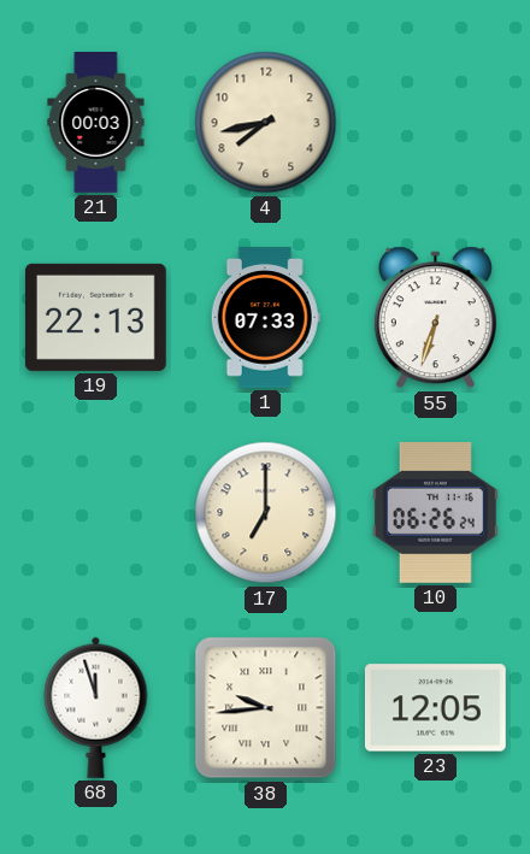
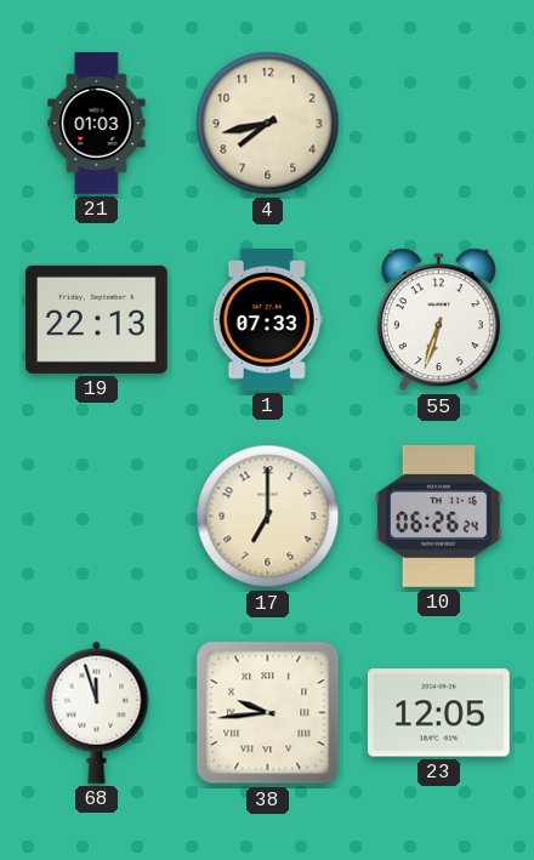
21: 00:03 -> 01:03 (97, 124)
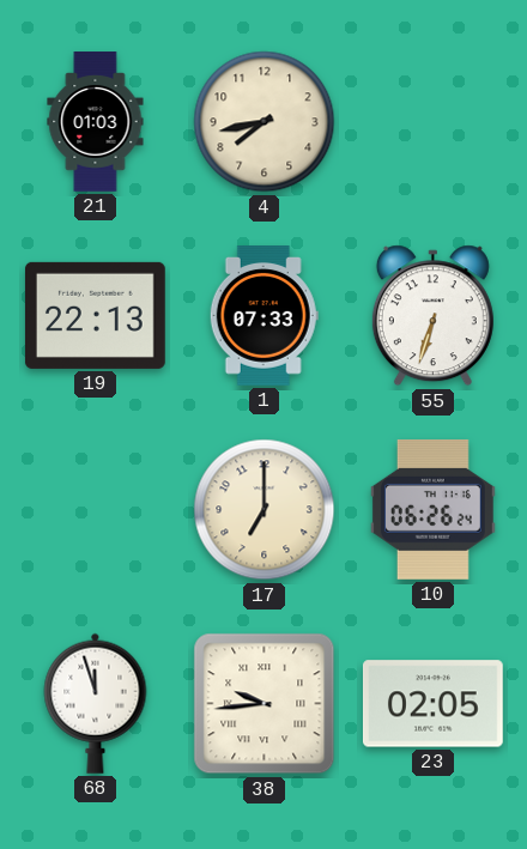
23: 12:05 -> 02:05 (432, 704)
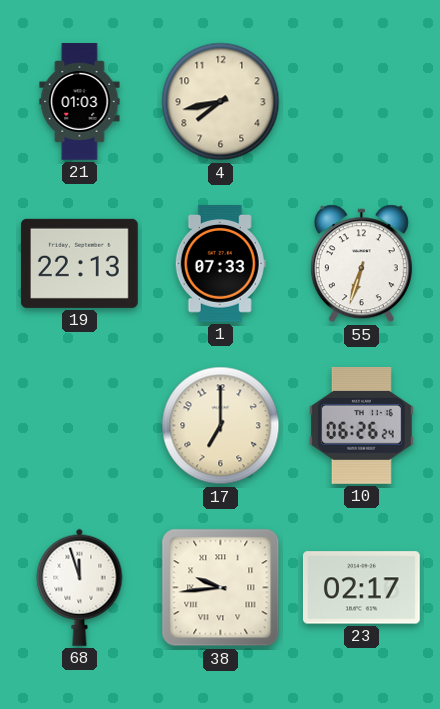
23: 02:05 -> 02:17 (361, 588)
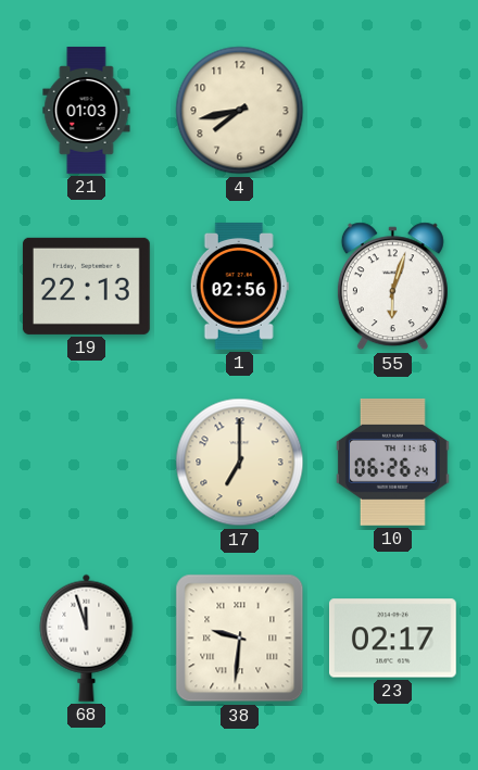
1: 07:33 -> 02:56 (239, 287)
55: 6:33 -> 6:03 (392, 287)
38: 9:44 -> 9:31 (240, 639)
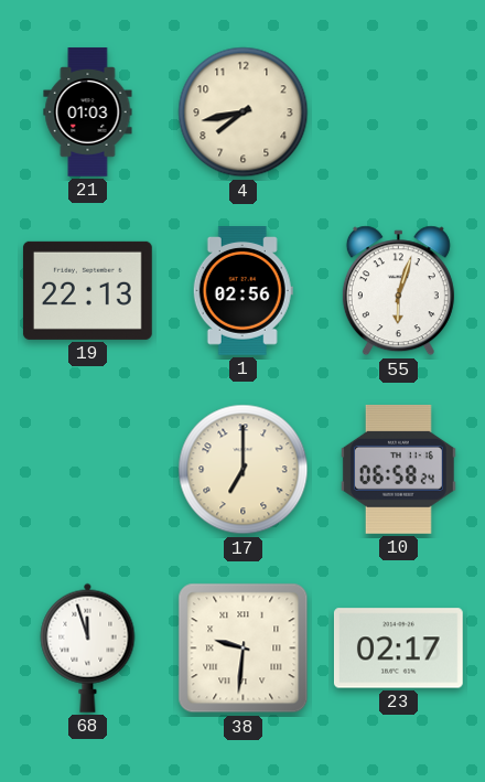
10: 06:26 -> 06:58 (398, 470)
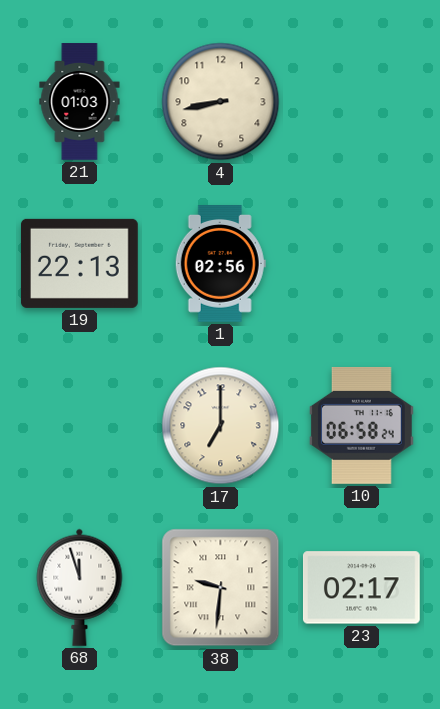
4: 7:43 -> 8:43 (221, 102)
55: 6:03 -> none (398, 291)
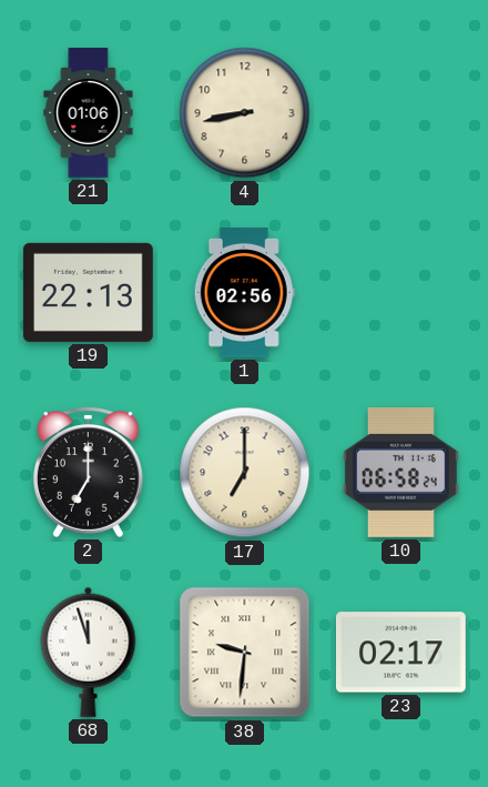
21: 01:03 -> 01:06 (89, 113)
2: none -> 7:00 (88, 472)
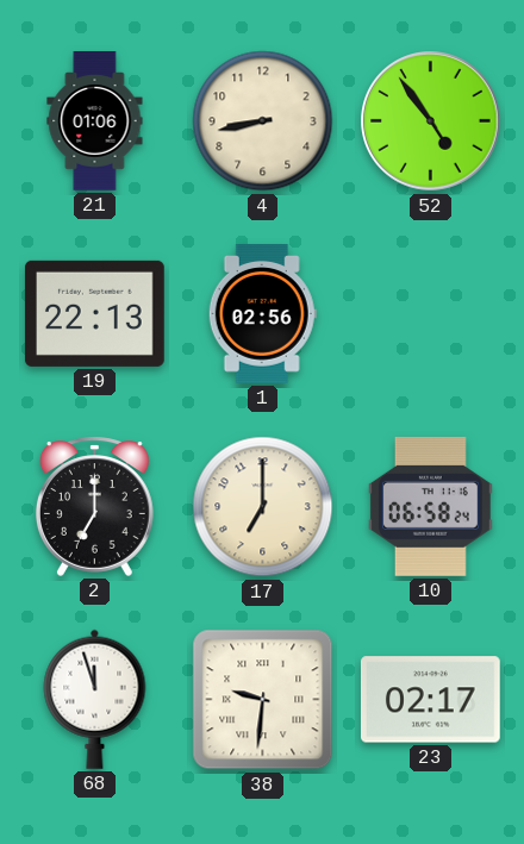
52: none -> 4:54 (431, 121)
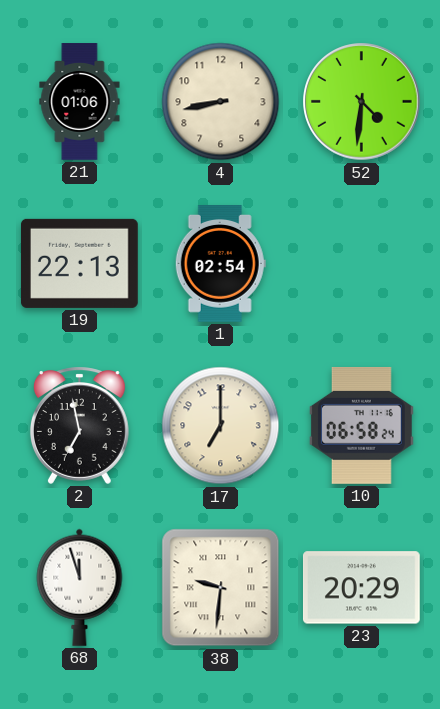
52: 4:54 -> 4:31 (362, 102)
1: 02:56 -> 02:54 (220, 264)
2: 7:00 -> 6:58 (79, 425)
23: 02:17 -> 20:29 (361, 588)
